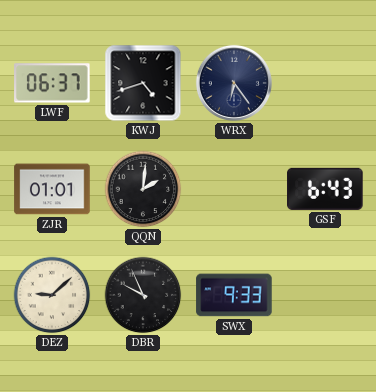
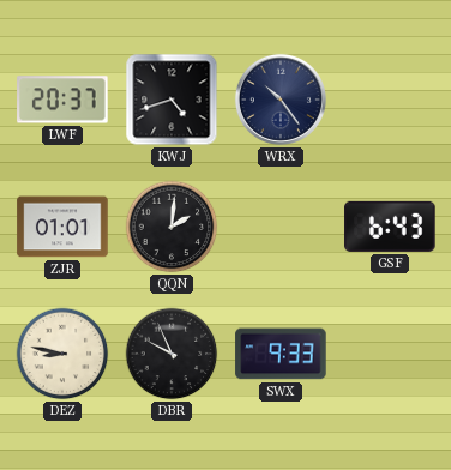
LWF: 06:37 -> 20:37 (62, 100)
WRX: 6:24 -> 10:24 (281, 100)
DEZ: 9:08 -> 8:47 (62, 354)
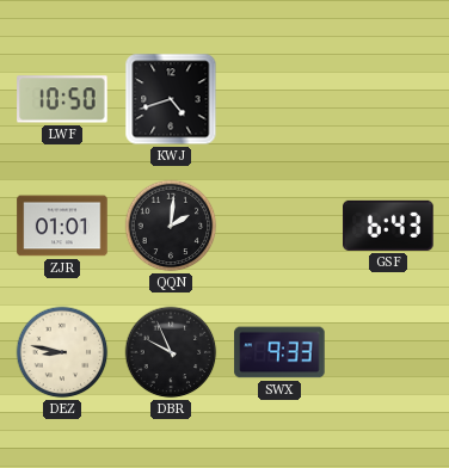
LWF: 20:37 -> 10:50 (62, 99)
WRX: 10:24 -> none (281, 100)
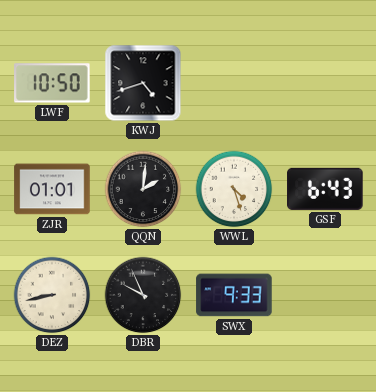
WWL: none -> 4:27 (234, 189)
DEZ: 8:47 -> 8:43 (52, 295)
